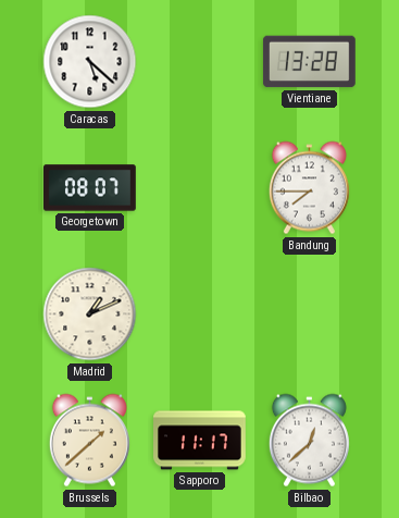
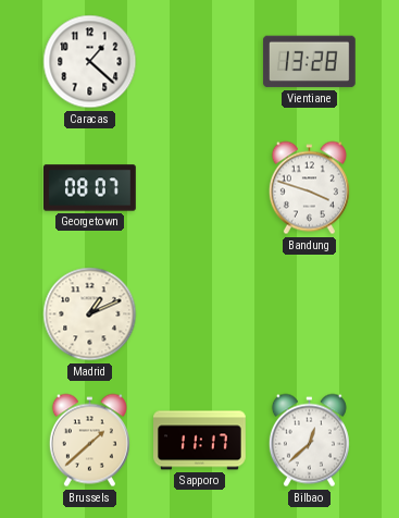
Caracas: 5:22 -> 1:22 (90, 62)
Bandung: 7:45 -> 3:48 (309, 188)
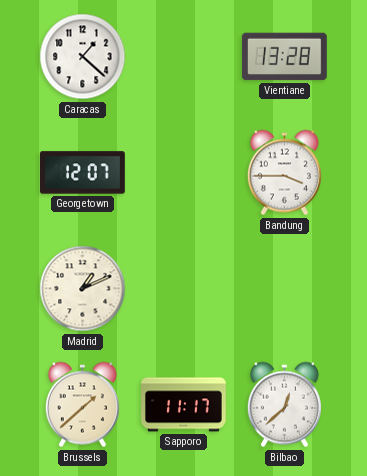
Georgetown: 08:07 -> 12:07 (83, 173)
Bandung: 3:48 -> 3:45 (284, 173)
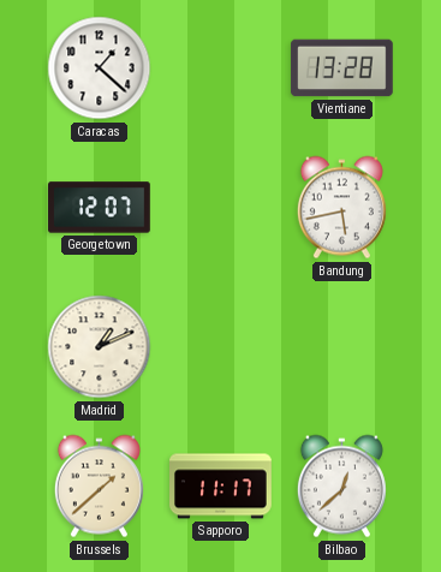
Bandung: 3:45 -> 5:43 (341, 208)
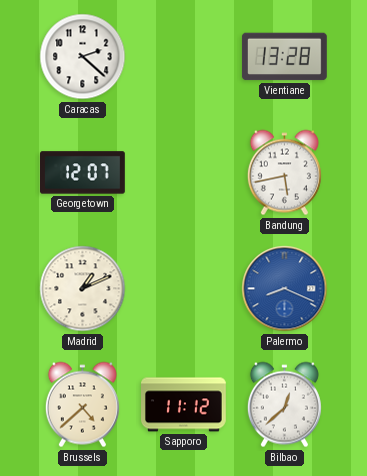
Caracas: 1:22 -> 2:22 (83, 57)
Palermo: none -> 8:19 (285, 289)
Brussels: 1:38 -> 4:38 (82, 405)
Sapporo: 11:17 -> 11:12 (184, 405)
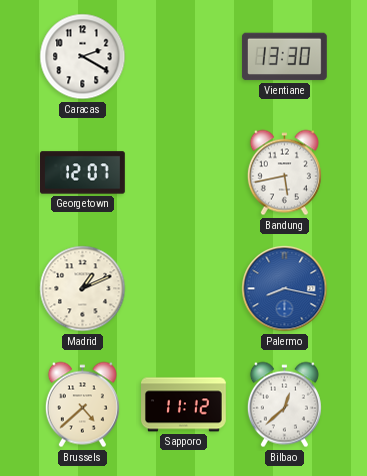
Caracas: 2:22 -> 2:20 (83, 57)
Vientiane: 13:28 -> 13:30 (284, 57)
Palermo: 8:19 -> 8:17 (285, 289)
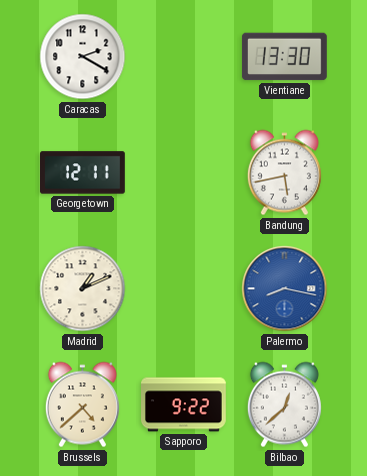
Georgetown: 12:07 -> 12:11 (83, 173)
Sapporo: 11:12 -> 9:22 (184, 405)
